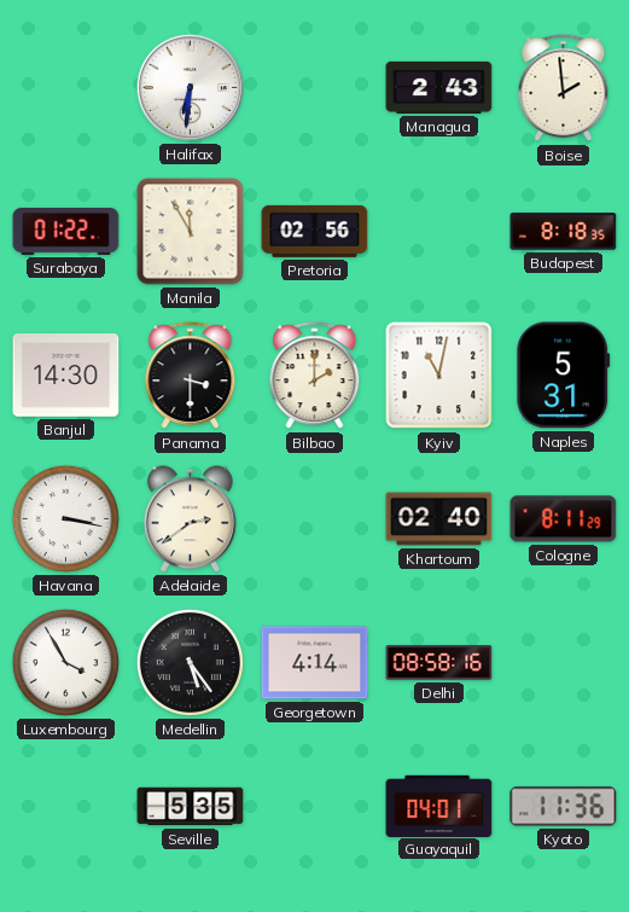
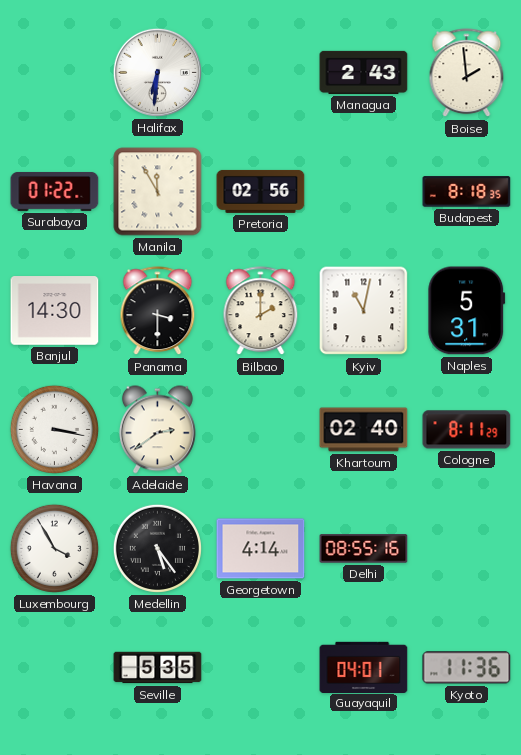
Delhi: 08:58 -> 08:55 (364, 549)
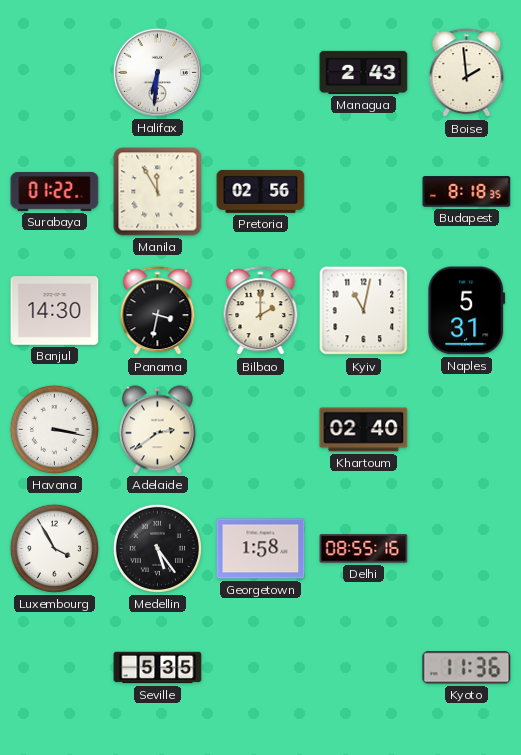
Panama: 3:30 -> 3:32 (158, 311)
Cologne: 8:11 -> none (467, 430)
Georgetown: 4:14 -> 1:58 (261, 549)
Guayaquil: 04:01 -> none (364, 667)
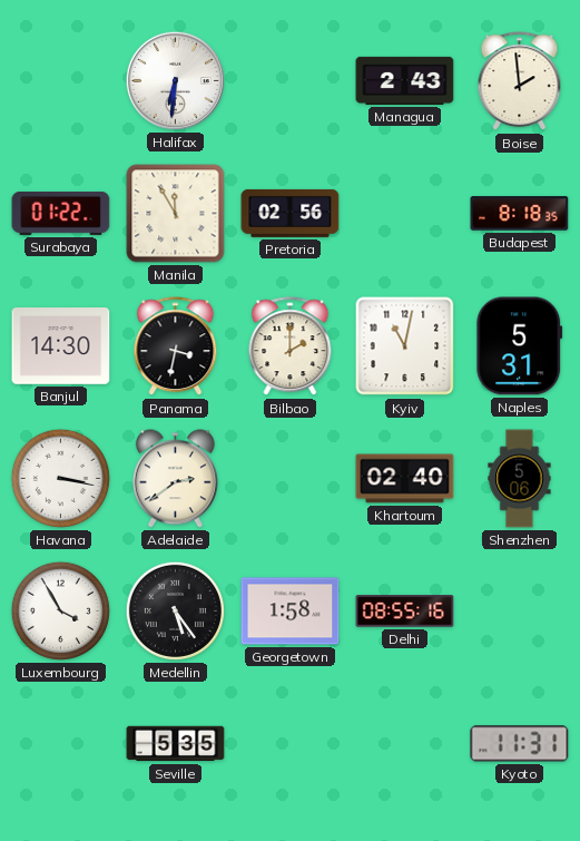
Shenzhen: none -> 5:06 (520, 479)
Kyoto: 11:36 -> 11:31 (520, 744)
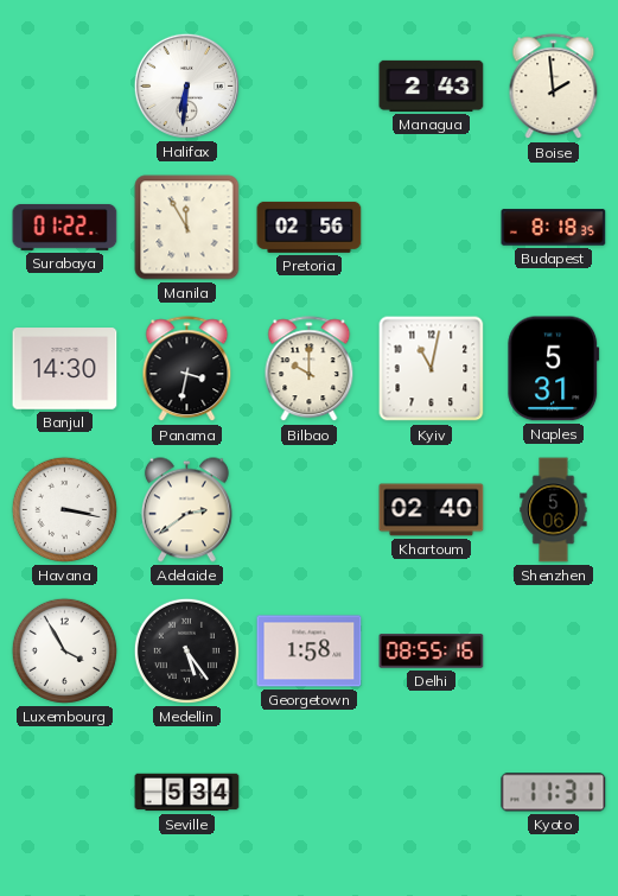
Bilbao: 2:00 -> 10:00 (310, 369)
Seville: 5:35 -> 5:34 (187, 793)
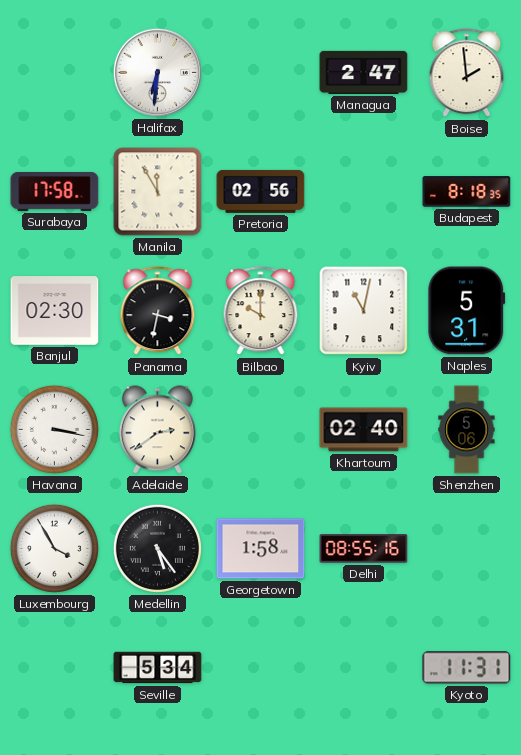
Managua: 2:43 -> 2:47 (364, 72)
Surabaya: 01:22 -> 17:58 (55, 191)
Banjul: 14:30 -> 02:30 (55, 311)
